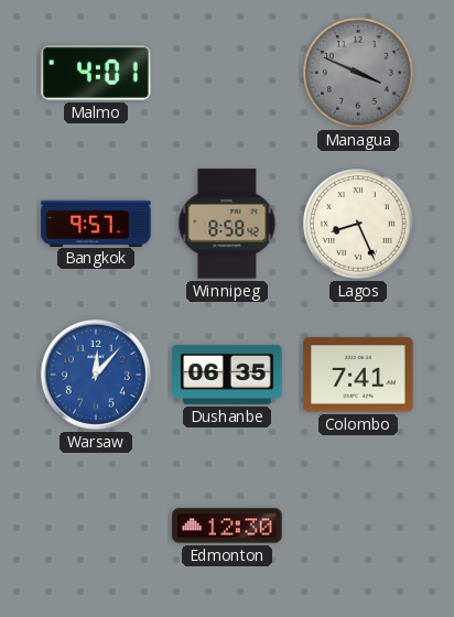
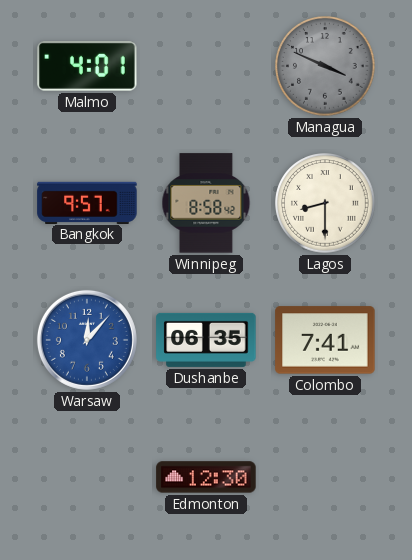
Lagos: 8:26 -> 8:30 (325, 203)
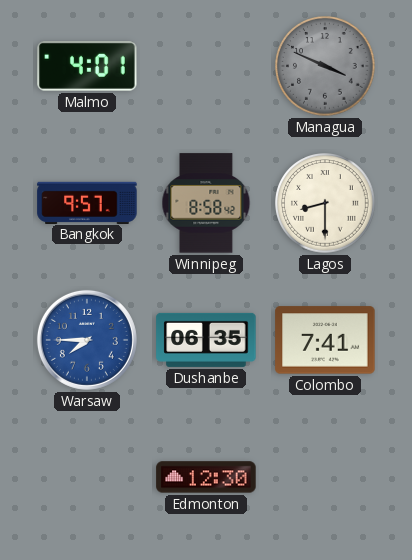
Warsaw: 12:07 -> 7:45 (87, 340)
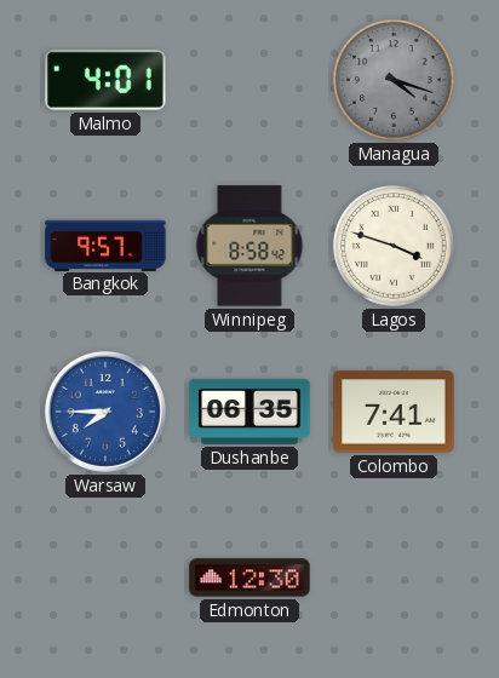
Managua: 3:49 -> 4:18 (394, 80)
Lagos: 8:30 -> 3:48 (394, 246)
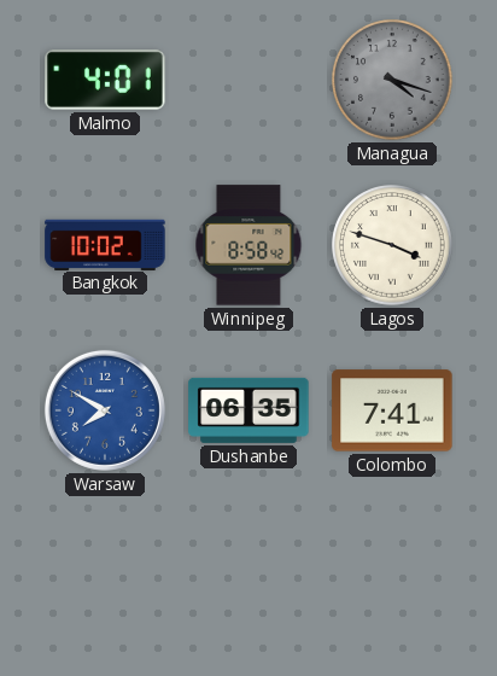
Bangkok: 9:57 -> 10:02 (105, 244)
Warsaw: 7:45 -> 7:50 (105, 410)
Edmonton: 12:30 -> none (249, 578)
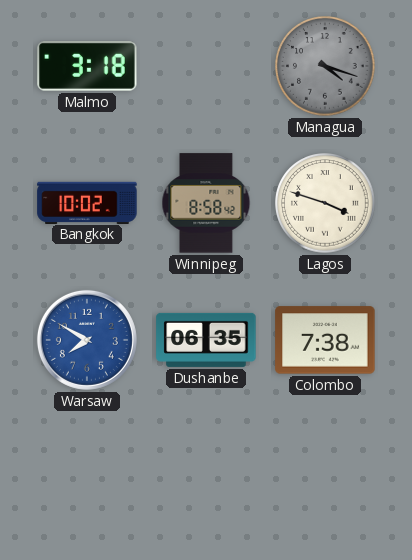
Malmo: 4:01 -> 3:18 (87, 67)
Colombo: 7:41 -> 7:38 (325, 340)
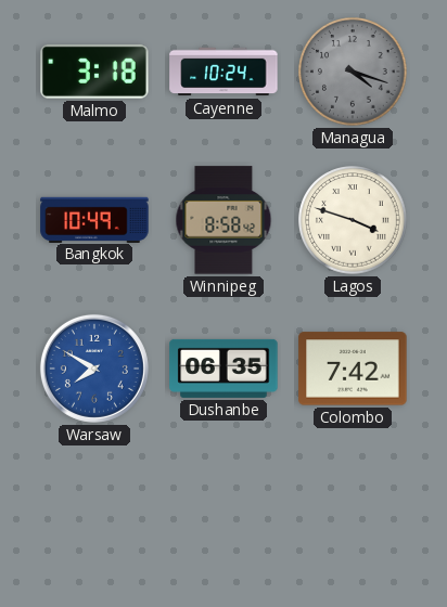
Cayenne: none -> 10:24 (224, 72)
Bangkok: 10:02 -> 10:49 (94, 219)
Colombo: 7:38 -> 7:42 (353, 369)
